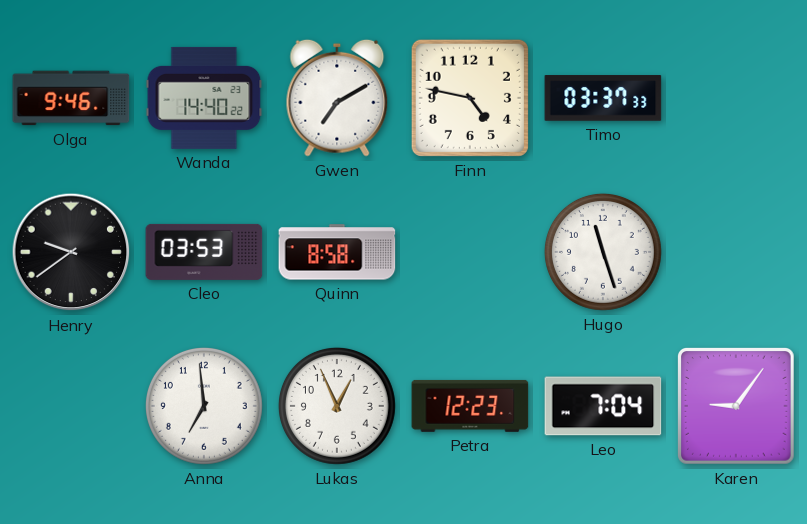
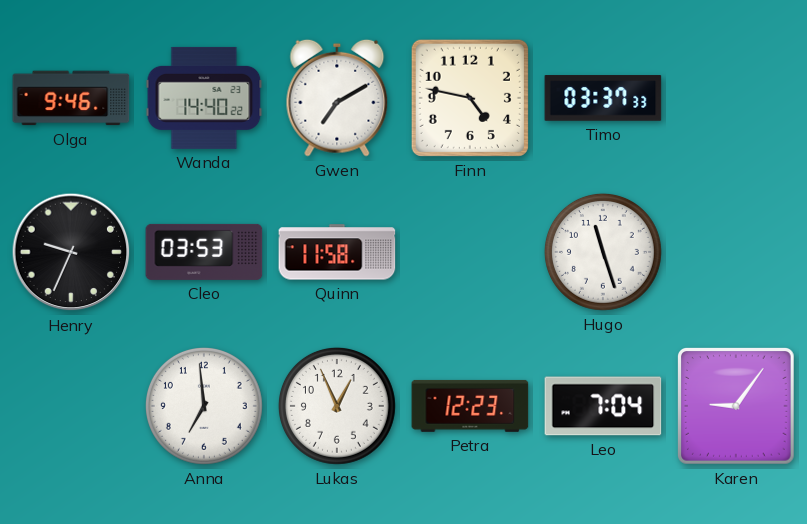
Henry: 9:39 -> 9:34 (71, 252)
Quinn: 8:58 -> 11:58 (337, 252)
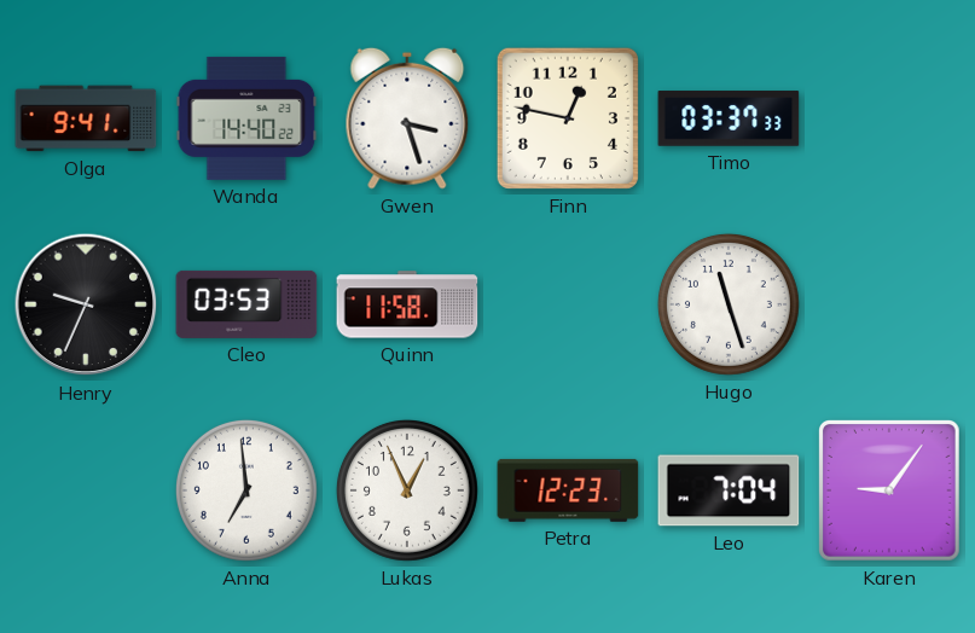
Olga: 9:46 -> 9:41 (86, 118)
Gwen: 7:10 -> 3:27 (407, 118)
Finn: 4:47 -> 12:47 (568, 118)
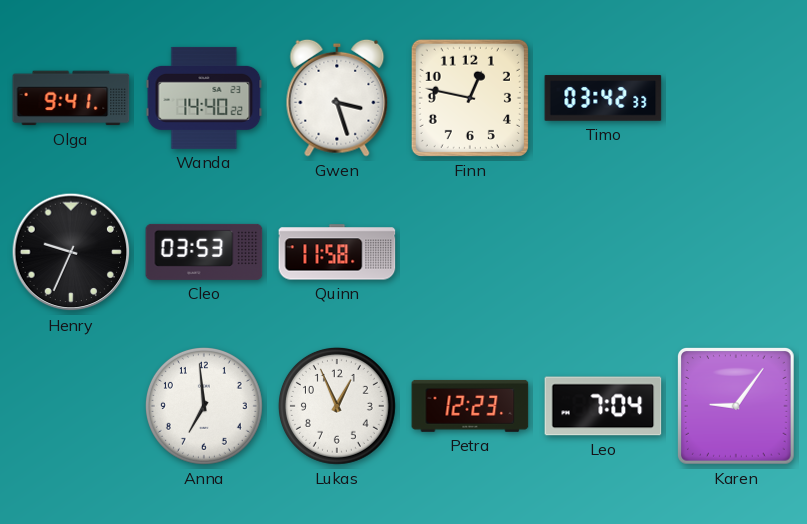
Timo: 03:37 -> 03:42 (603, 98)
Hugo: 11:27 -> none (729, 304)
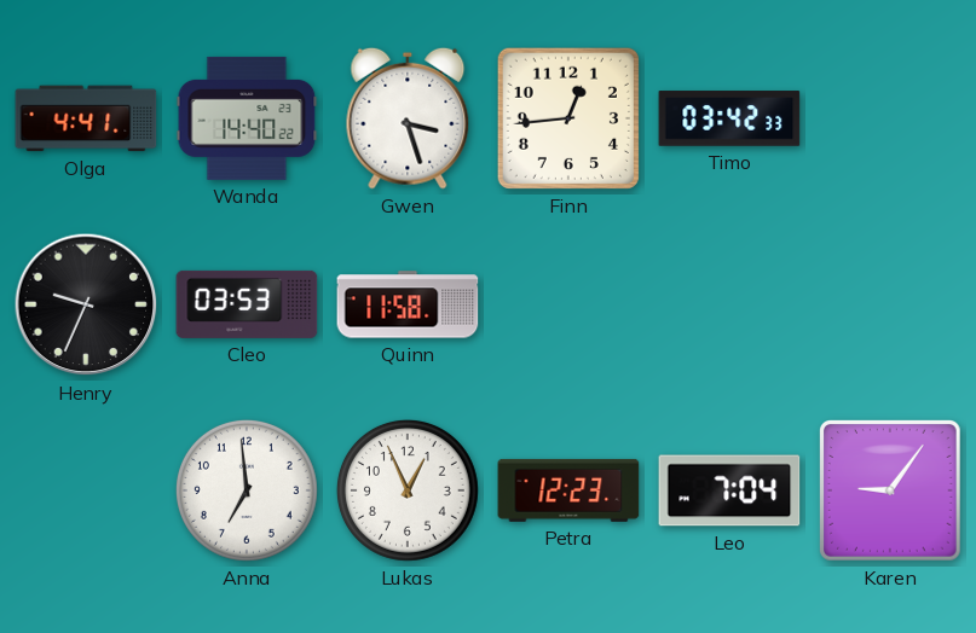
Olga: 9:41 -> 4:41 (86, 118)
Finn: 12:47 -> 12:44 (568, 118)
